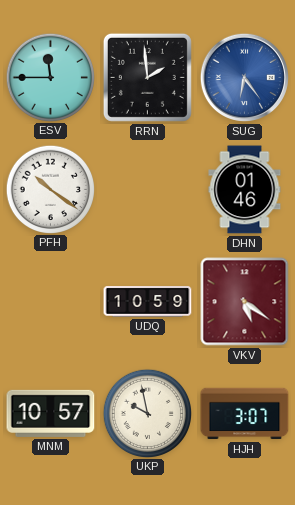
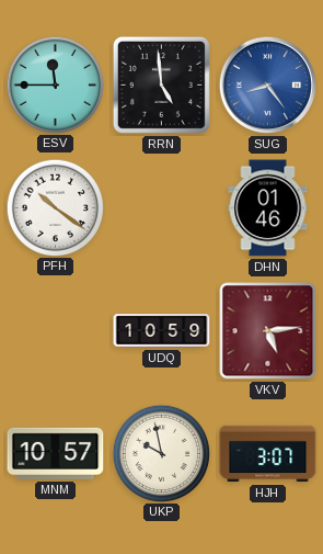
RRN: 1:59 -> 4:59 (161, 84)
SUG: 6:24 -> 8:24 (267, 84)
VKV: 5:21 -> 5:14 (268, 331)
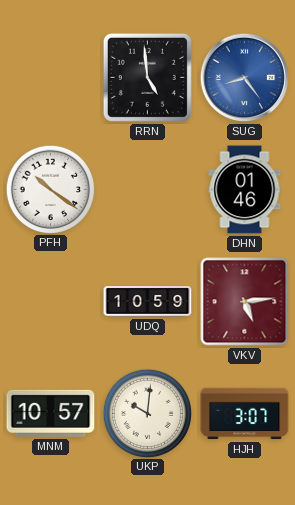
ESV: 11:45 -> none (55, 84)
UKP: 9:58 -> 10:01 (147, 413)
